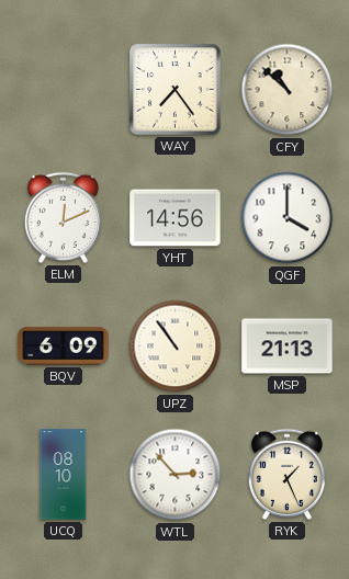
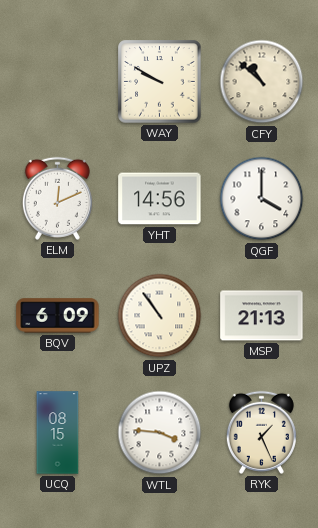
WAY: 7:24 -> 9:50 (160, 82)
UCQ: 08:10 -> 08:15 (58, 433)
WTL: 2:53 -> 3:46 (160, 433)
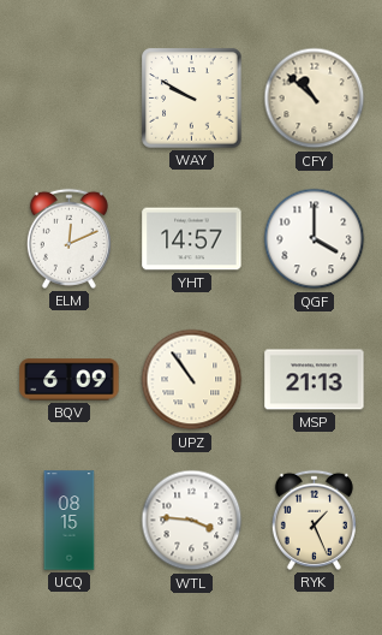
YHT: 14:56 -> 14:57 (192, 239)
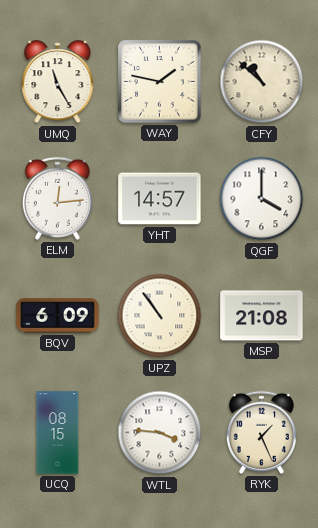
UMQ: none -> 11:25 (58, 82)
WAY: 9:50 -> 1:47 (160, 82)
ELM: 12:11 -> 12:14 (57, 198)
MSP: 21:13 -> 21:08 (262, 316)
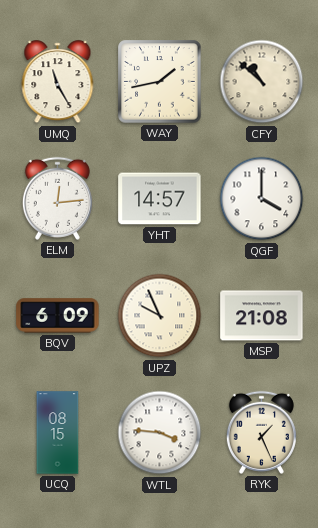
WAY: 1:47 -> 1:43 (160, 82)
UPZ: 10:54 -> 9:56 (160, 316)
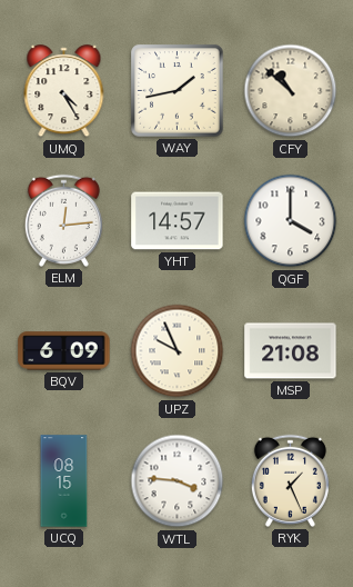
UMQ: 11:25 -> 4:25 (64, 91)
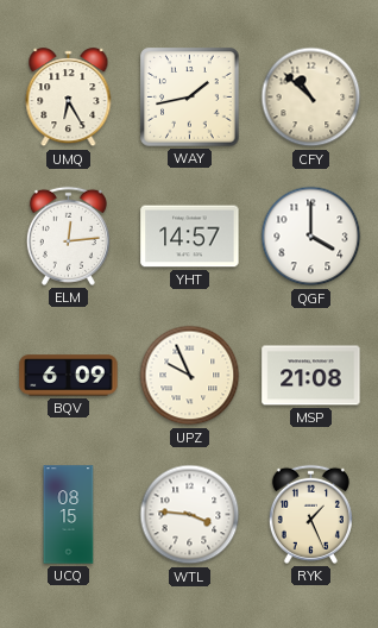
UMQ: 4:25 -> 6:25 (69, 98)
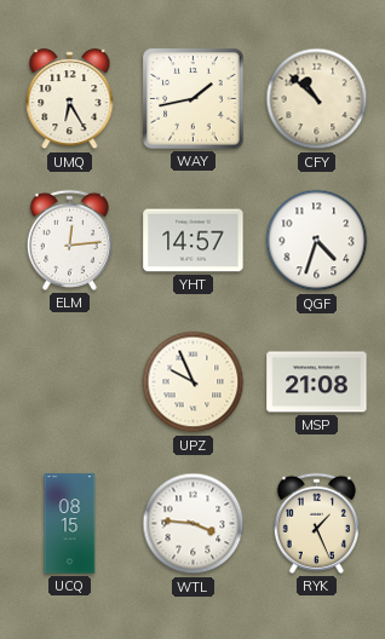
QGF: 4:00 -> 4:33 (317, 241)
BQV: 6:09 -> none (69, 376)
